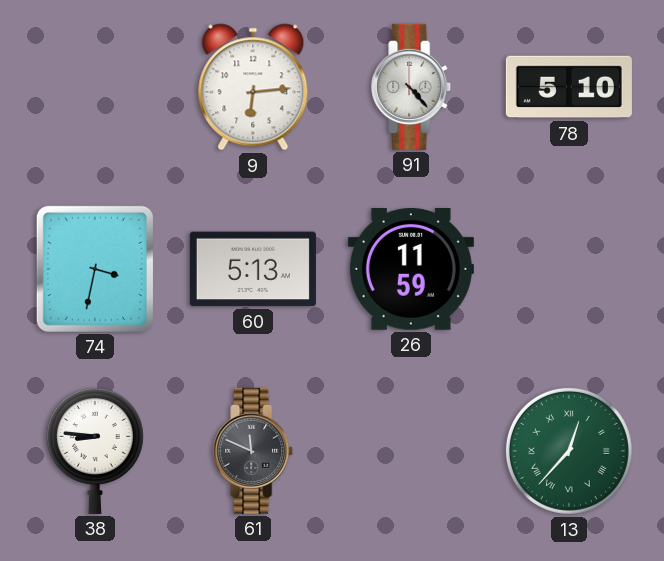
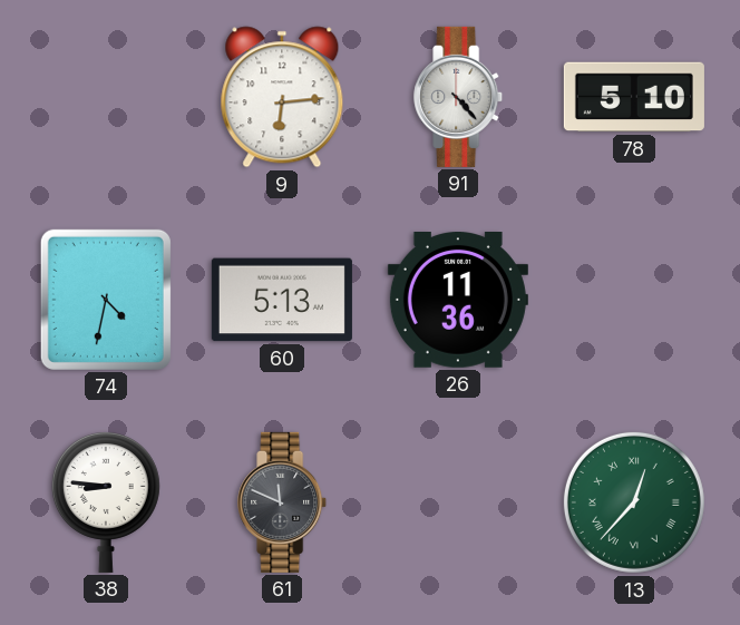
74: 3:32 -> 4:32 (106, 300)
26: 11:59 -> 11:36 (458, 301)
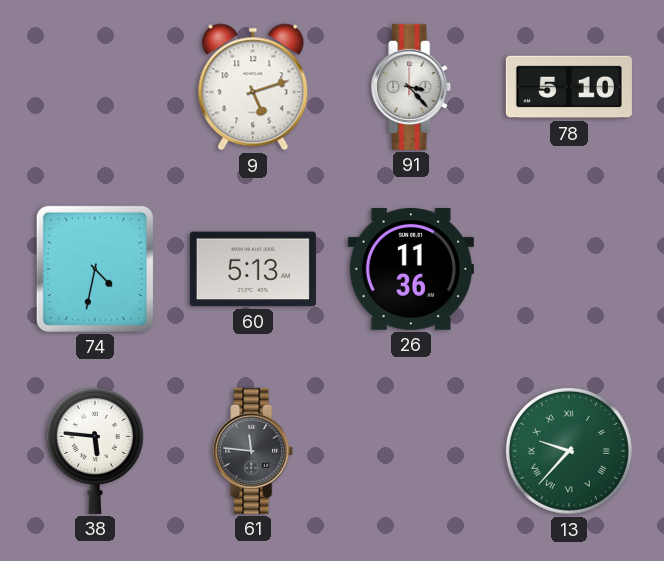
9: 6:14 -> 5:12 (253, 87)
91: 4:23 -> 3:23 (412, 87)
38: 8:46 -> 5:46 (95, 451)
61: 11:49 -> 11:46 (254, 451)
13: 12:37 -> 9:37 (569, 451)
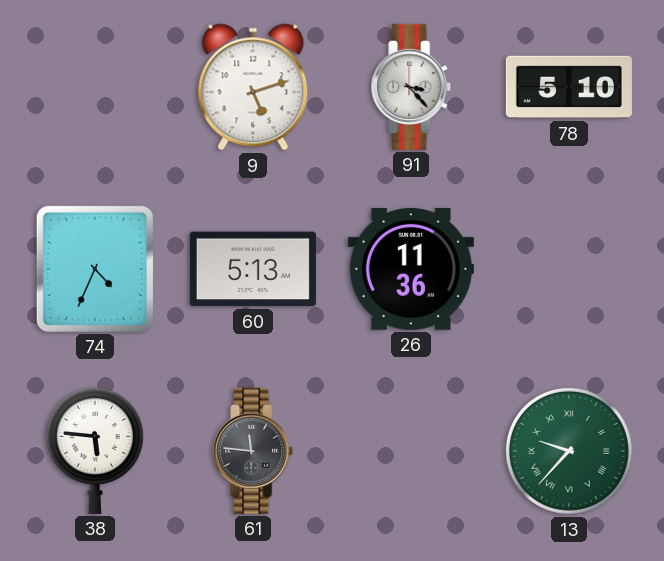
74: 4:32 -> 4:34 (95, 269)
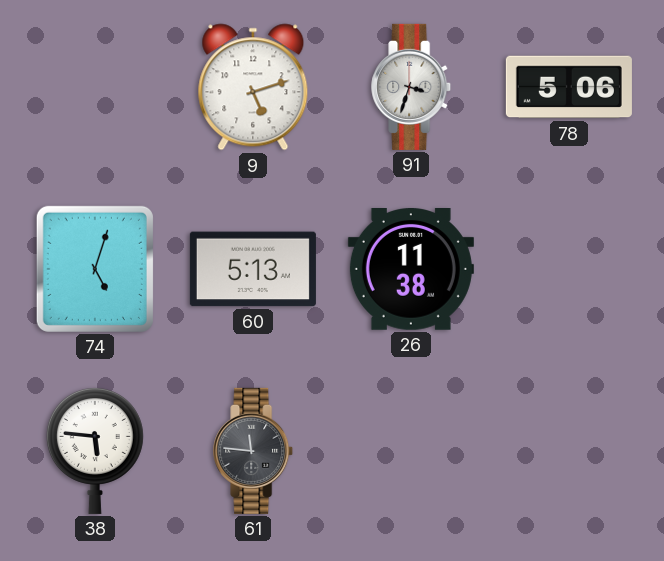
91: 3:23 -> 3:33 (412, 87)
78: 5:10 -> 5:06 (569, 87)
74: 4:34 -> 5:03 (95, 269)
26: 11:36 -> 11:38 (411, 270)
13: 9:37 -> none (569, 451)
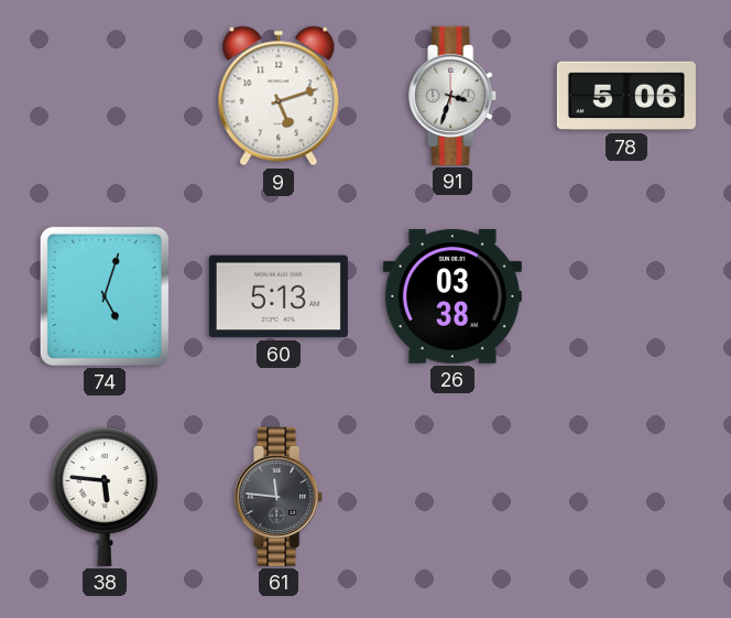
26: 11:38 -> 03:38 (452, 297)
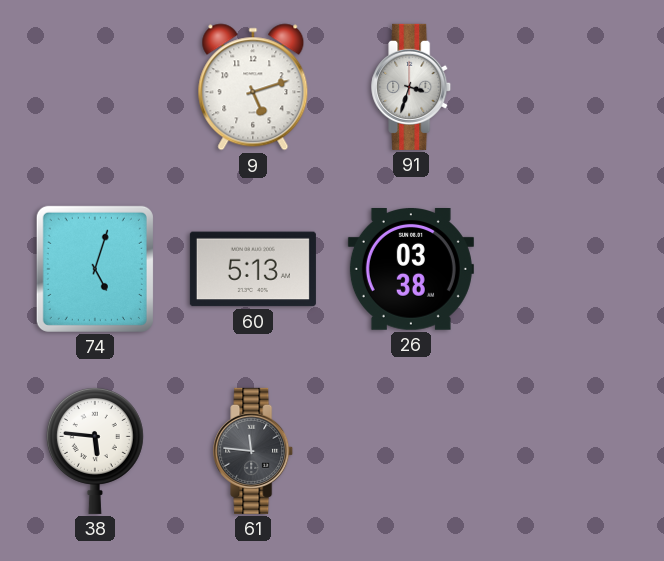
78: 5:06 -> none (626, 96)
